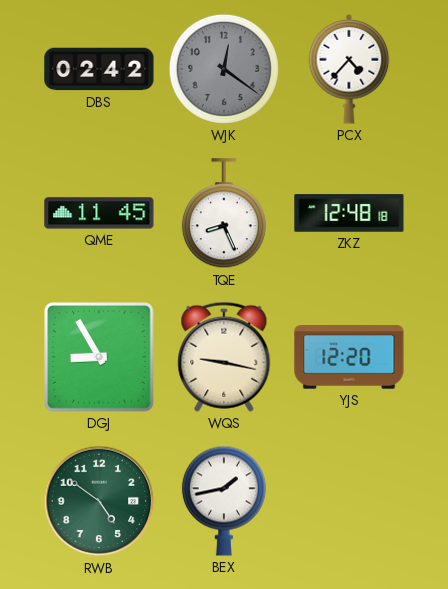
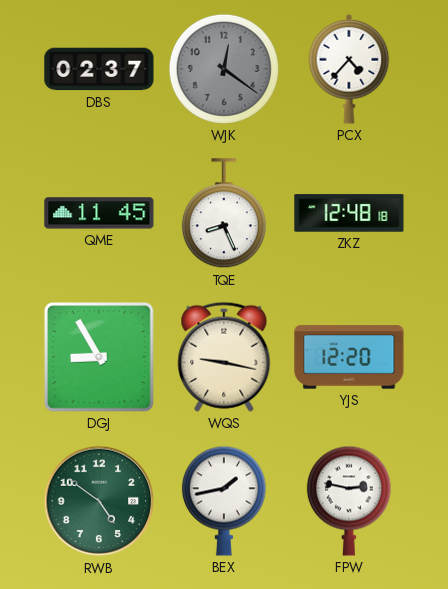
DBS: 02:42 -> 02:37 (99, 69)
FPW: none -> 2:47 (349, 501)
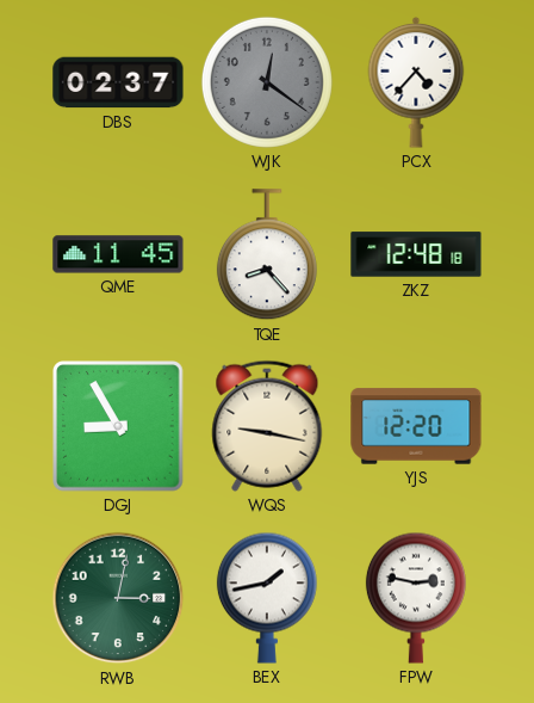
TQE: 8:26 -> 8:23 (267, 255)
RWB: 4:51 -> 3:02 (118, 598)
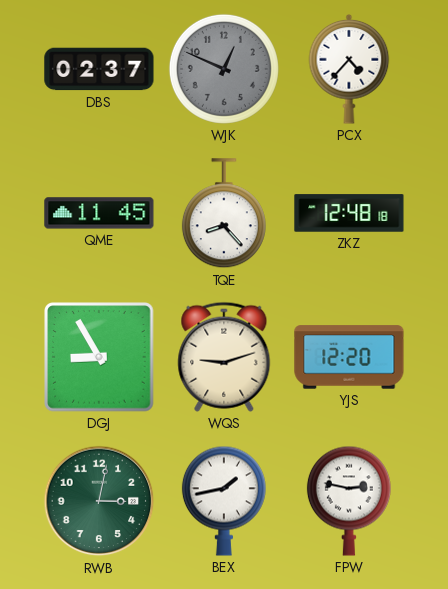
WJK: 12:21 -> 12:49 (224, 69)
WQS: 9:17 -> 9:12 (224, 357)
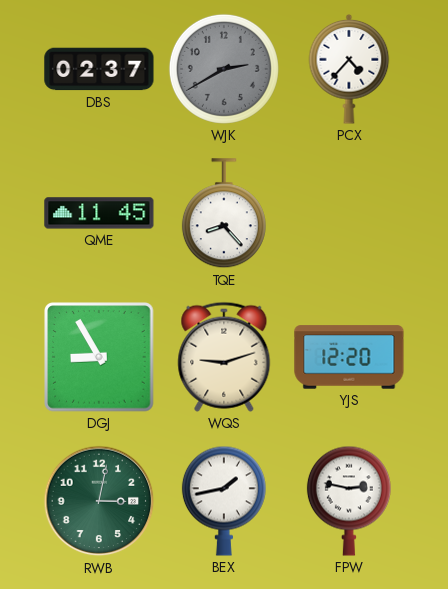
WJK: 12:49 -> 2:40 (224, 69)
ZKZ: 12:48 -> none (349, 213)
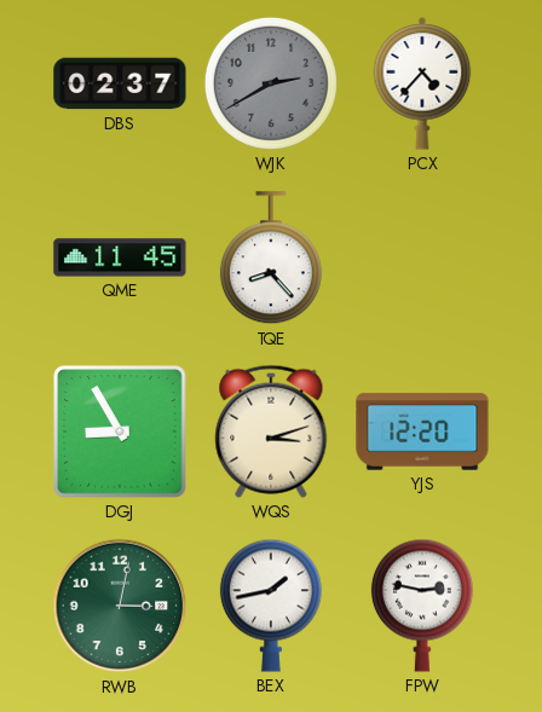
WQS: 9:12 -> 3:12 (271, 432)
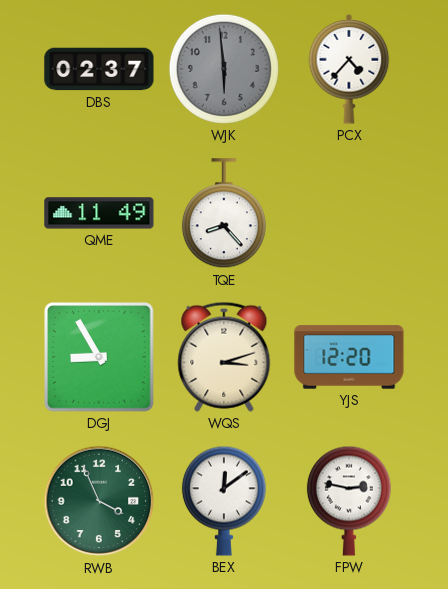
WJK: 2:40 -> 5:59 (224, 69)
QME: 11:45 -> 11:49 (99, 213)
RWB: 3:02 -> 3:56 (99, 501)
BEX: 1:43 -> 12:09 (224, 501)
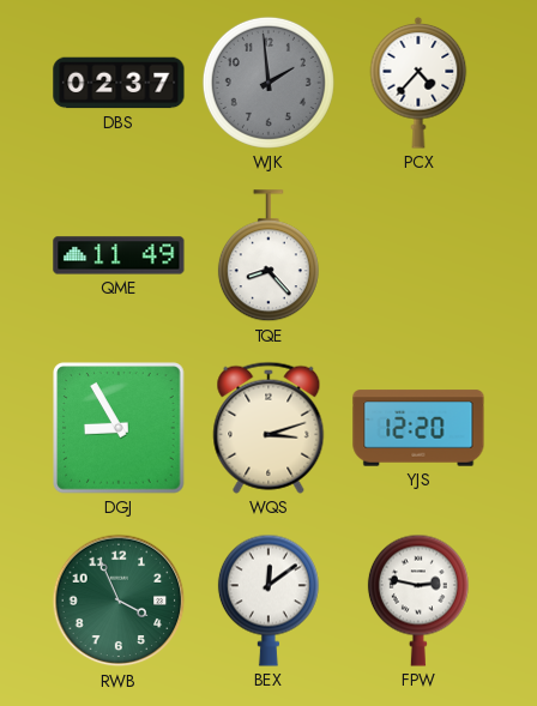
WJK: 5:59 -> 1:59 (268, 83)
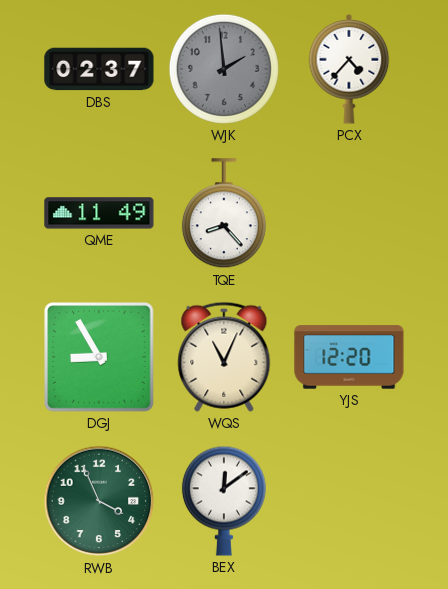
WQS: 3:12 -> 11:04 (224, 357)
FPW: 2:47 -> none (418, 601)
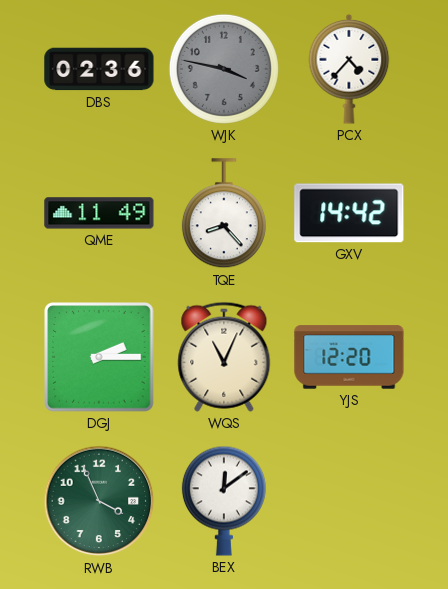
DBS: 02:37 -> 02:36 (99, 69)
WJK: 1:59 -> 3:47 (224, 69)
GXV: none -> 14:42 (349, 213)
DGJ: 8:55 -> 2:15 (99, 357)
